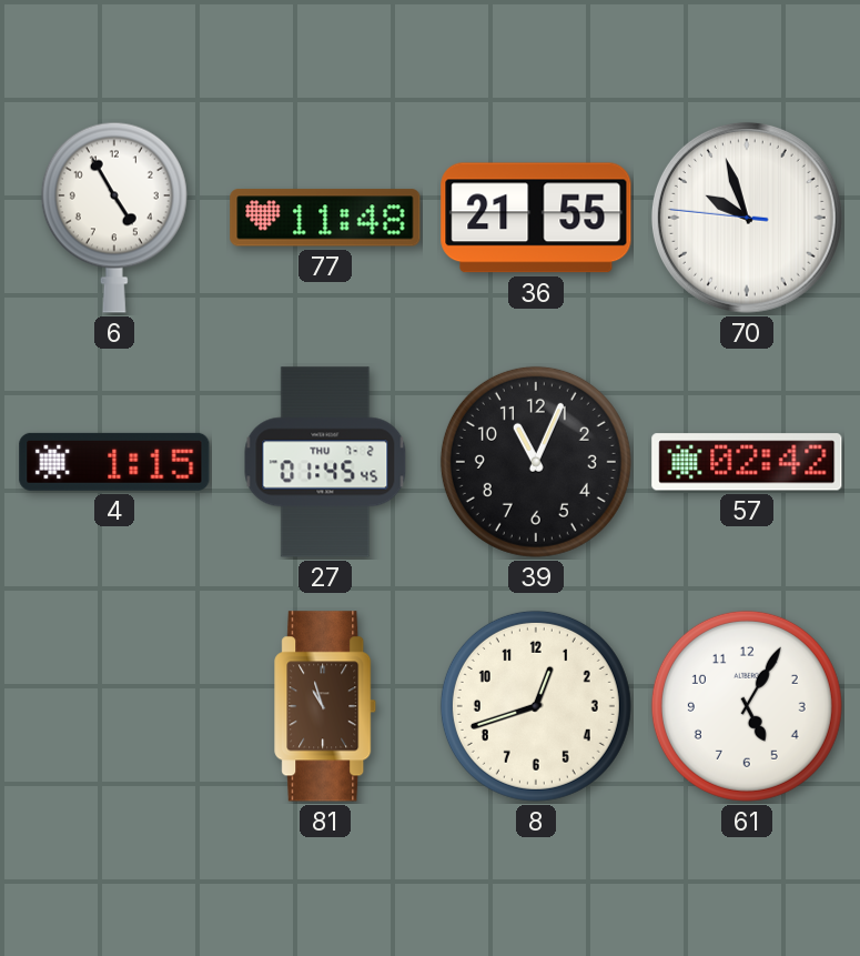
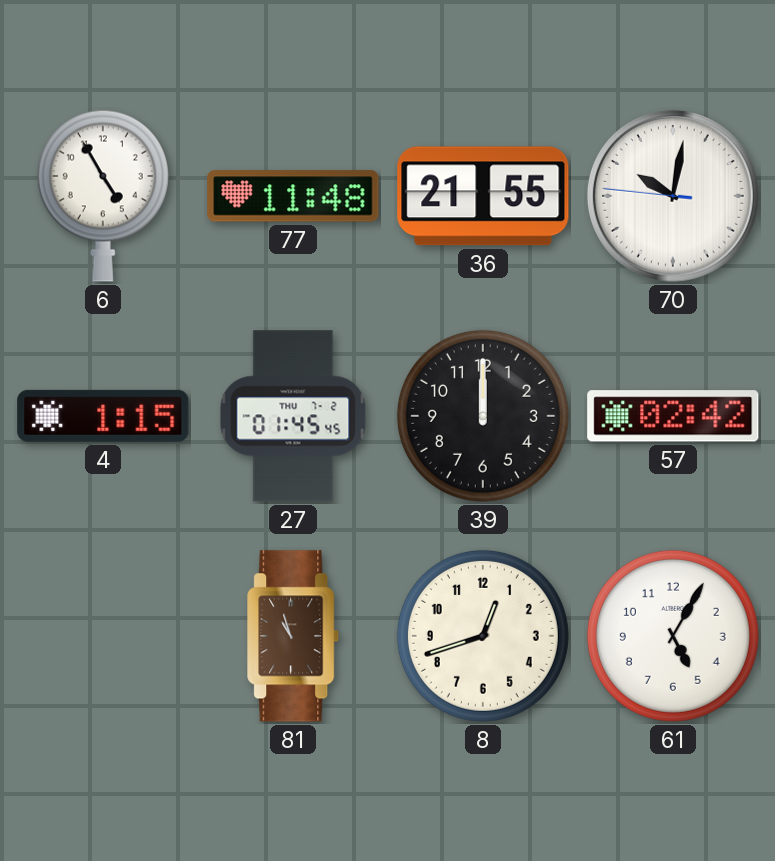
70: 9:56 -> 10:01 (673, 196)
39: 11:04 -> 12:00 (483, 416)
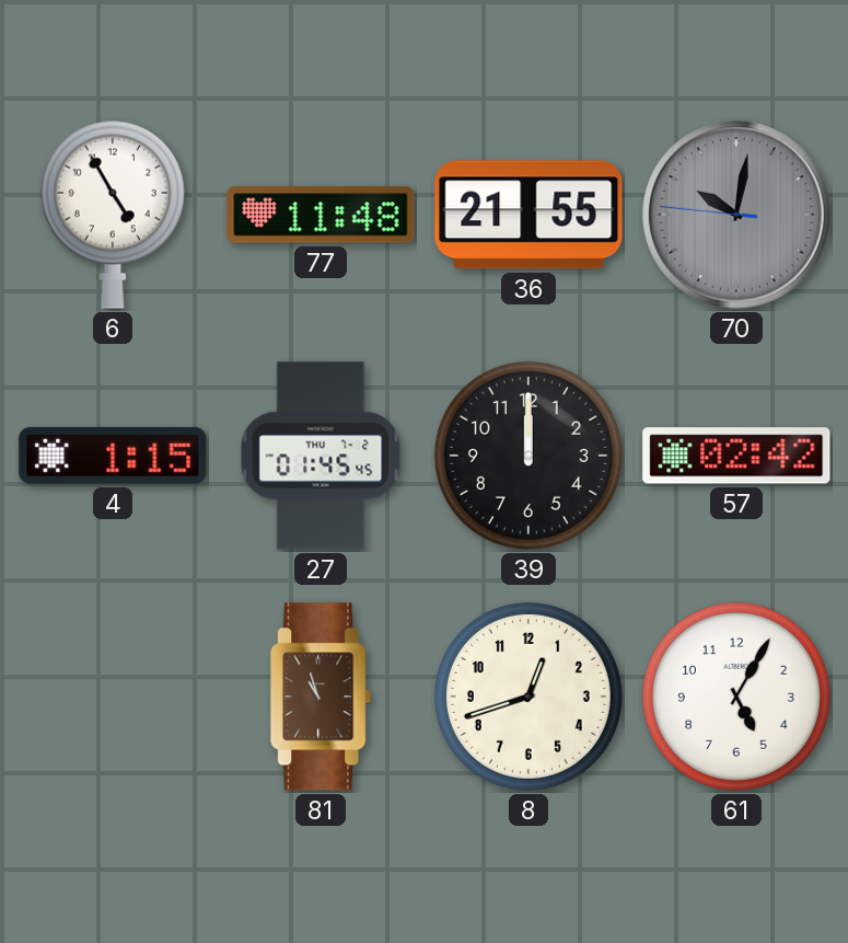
70 dial: white -> grey (736, 215)
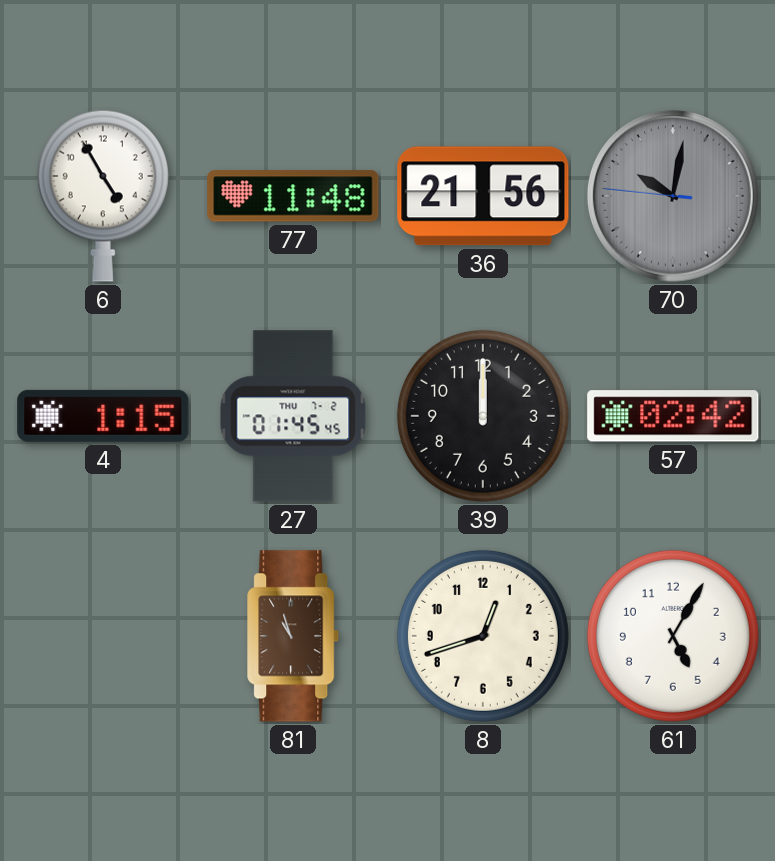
36: 21:55 -> 21:56 (483, 196)
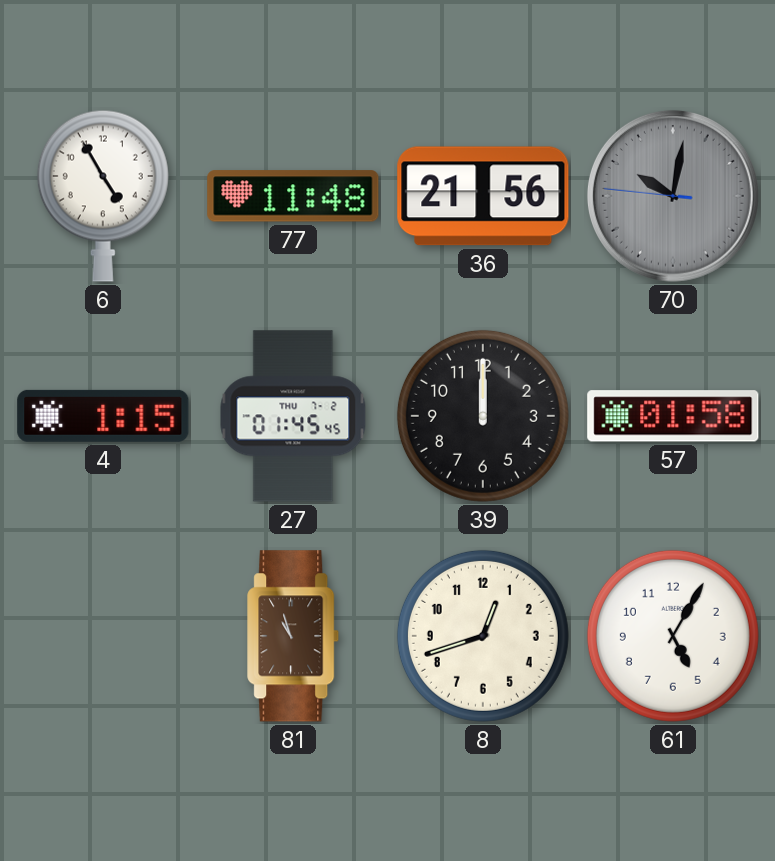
57: 02:42 -> 01:58 (673, 416)
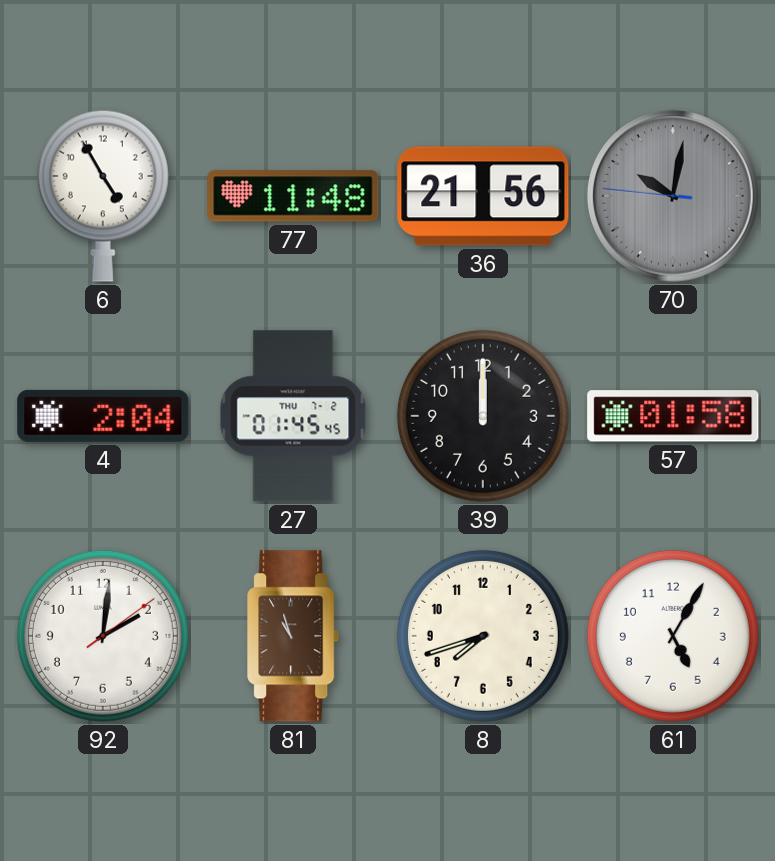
4: 1:15 -> 2:04 (103, 416)
92: none -> 2:01 (103, 636)
8: 12:42 -> 7:42 (483, 636)
